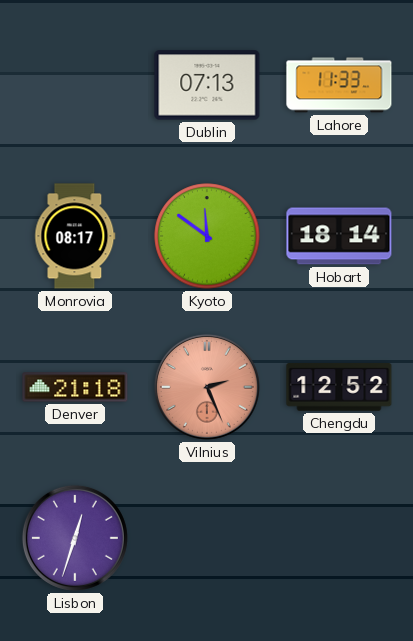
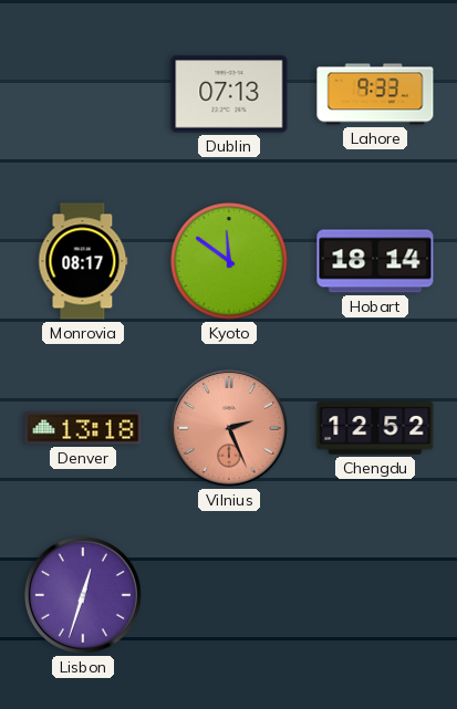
Lahore: 11:33 -> 9:33 (375, 94)
Denver: 21:18 -> 13:18 (83, 428)
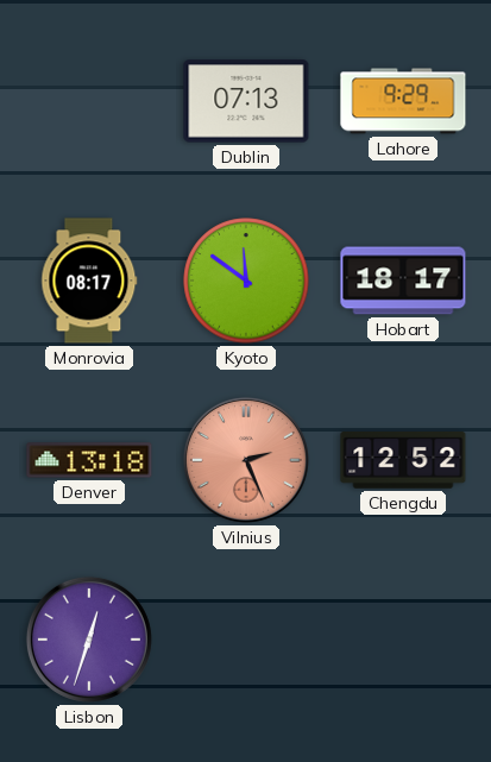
Lahore: 9:33 -> 9:29 (403, 101)
Hobart: 18:14 -> 18:17 (403, 281)
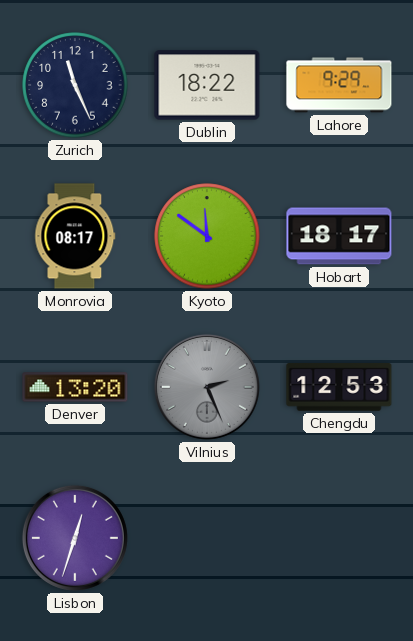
Zurich: none -> 11:26 (75, 85)
Dublin: 07:13 -> 18:22 (207, 85)
Denver: 13:18 -> 13:20 (75, 387)
Vilnius dial: salmon -> grey (207, 387)
Chengdu: 12:52 -> 12:53 (339, 387)
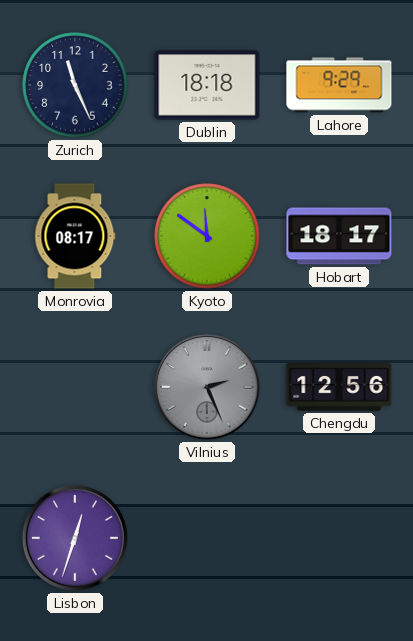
Dublin: 18:22 -> 18:18 (207, 85)
Denver: 13:20 -> none (75, 387)
Chengdu: 12:53 -> 12:56 (339, 387)
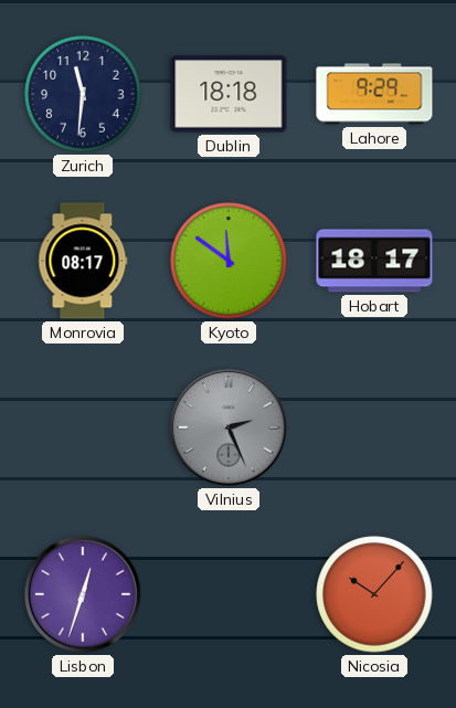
Zurich: 11:26 -> 11:31 (83, 94)
Chengdu: 12:56 -> none (339, 387)
Nicosia: none -> 10:07 (374, 594)
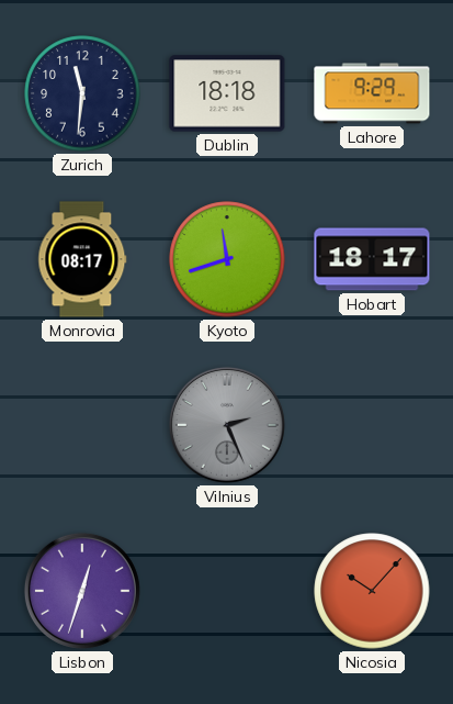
Kyoto: 11:51 -> 11:42 (227, 259)
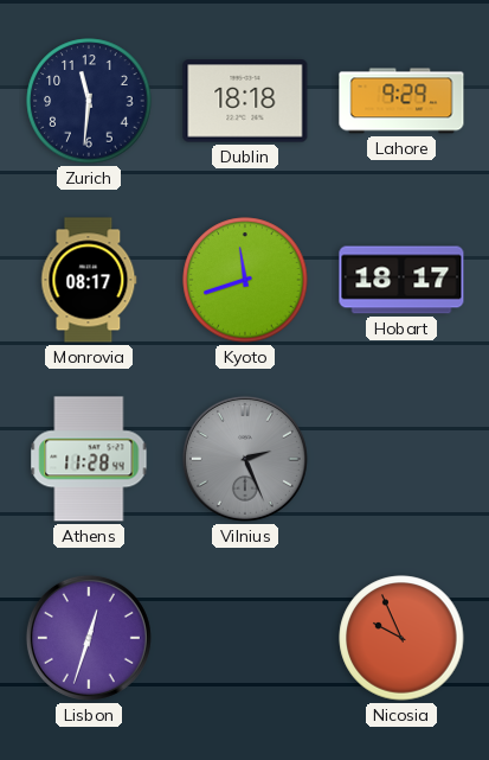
Athens: none -> 11:28 (89, 459)
Nicosia: 10:07 -> 9:56 (401, 638)
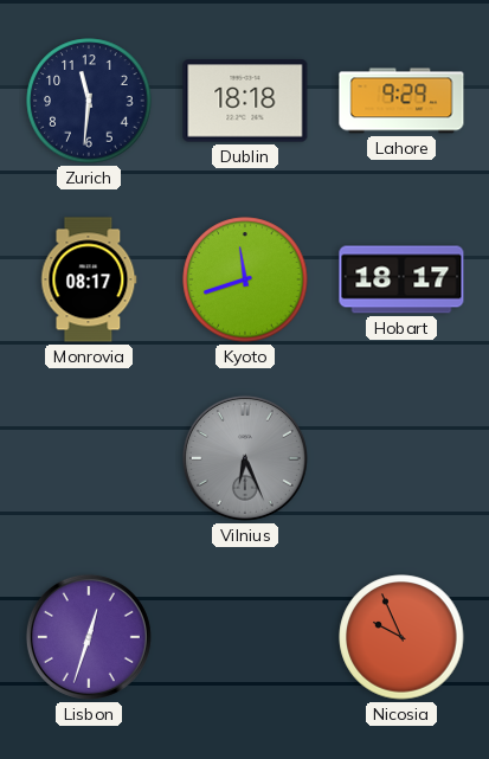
Athens: 11:28 -> none (89, 459)
Vilnius: 2:26 -> 6:26 (245, 458)
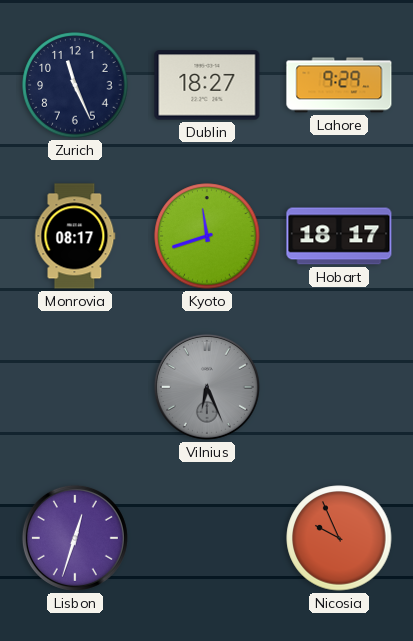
Zurich: 11:31 -> 11:26 (75, 85)
Dublin: 18:18 -> 18:27 (207, 85)
